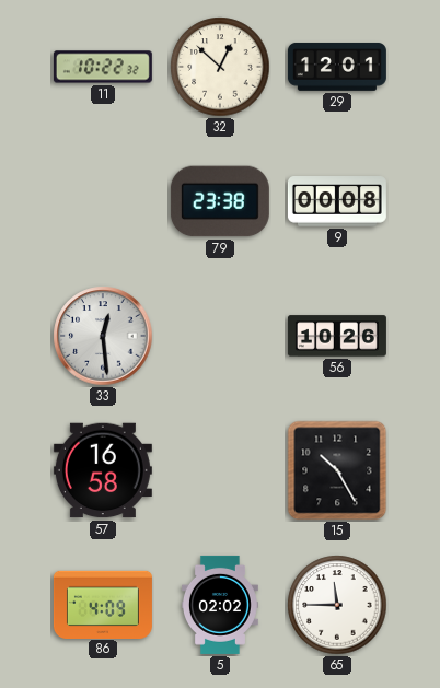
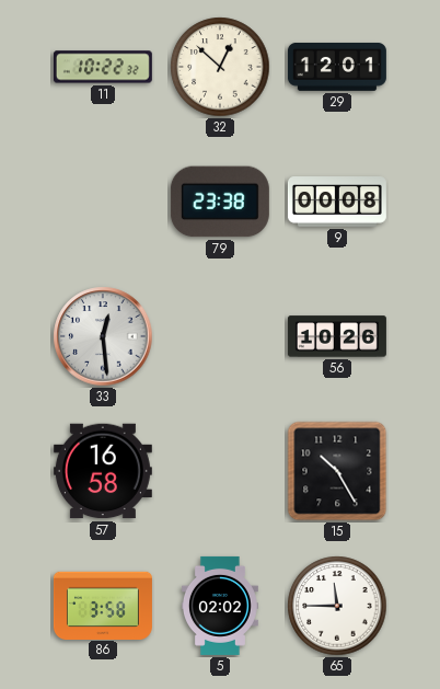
86: 4:09 -> 3:58 (103, 605)
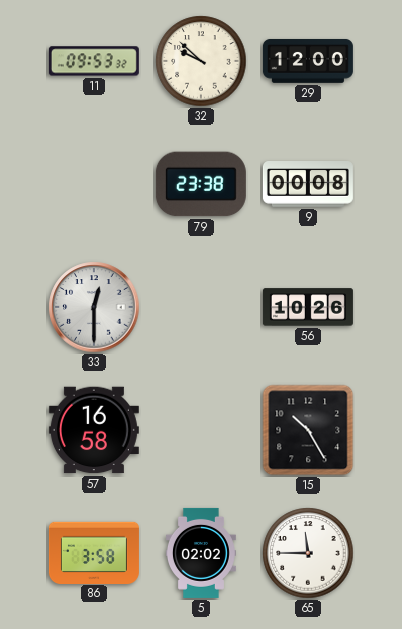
11: 10:22 -> 09:53 (94, 61)
32: 12:52 -> 9:52 (201, 61)
29: 12:01 -> 12:00 (308, 61)
33: 12:29 -> 12:30 (94, 307)
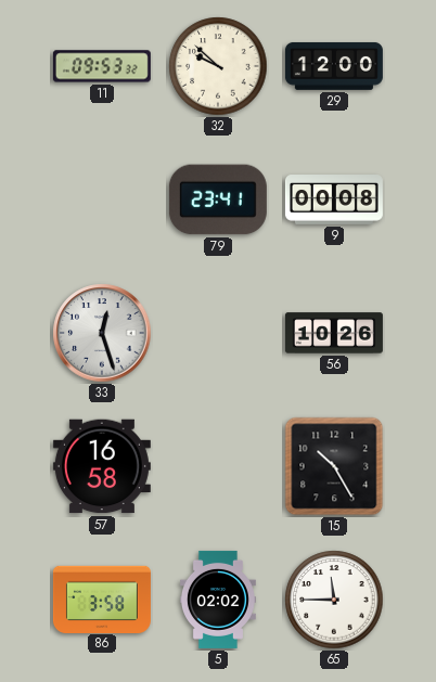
79: 23:38 -> 23:41 (218, 200)
33: 12:30 -> 12:27 (102, 333)
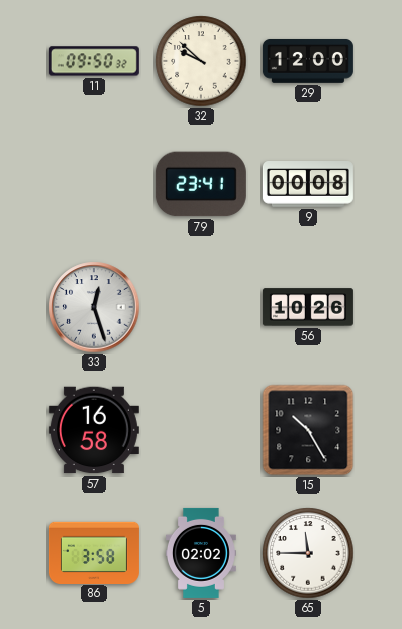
11: 09:53 -> 09:50 (94, 61)
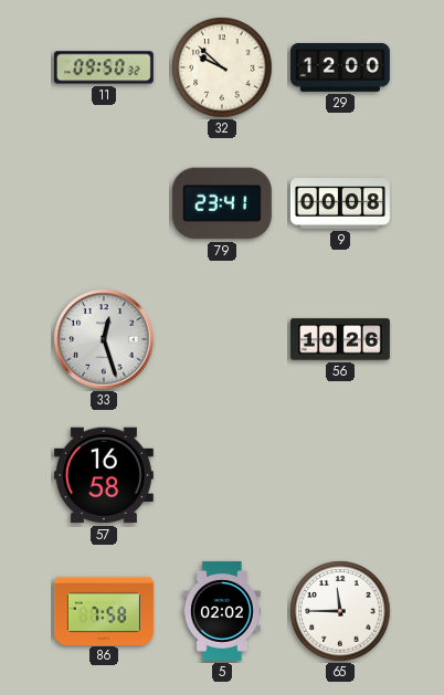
15: 10:25 -> none (308, 430)
86: 3:58 -> 7:58 (104, 610)
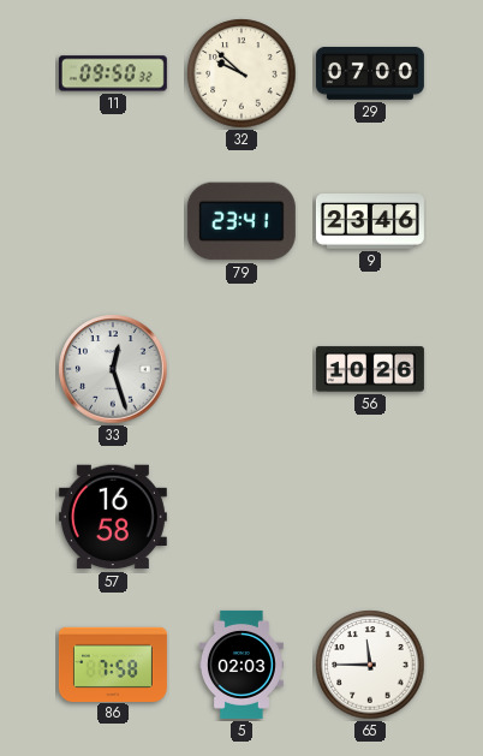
29: 12:00 -> 07:00 (370, 73)
9: 00:08 -> 23:46 (370, 221)
5: 02:02 -> 02:03 (241, 665)
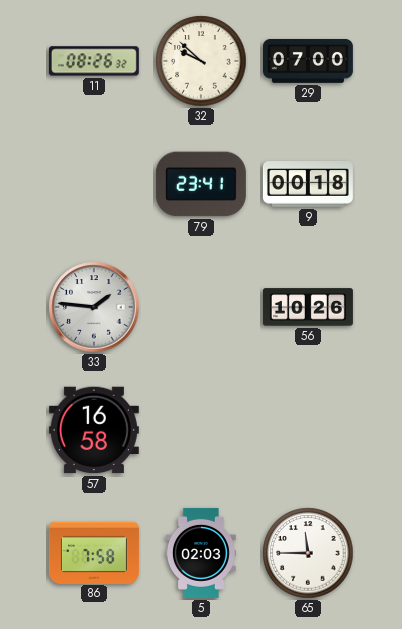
11: 09:50 -> 08:26 (94, 61)
9: 23:46 -> 00:18 (308, 184)
33: 12:27 -> 1:46 (94, 307)
